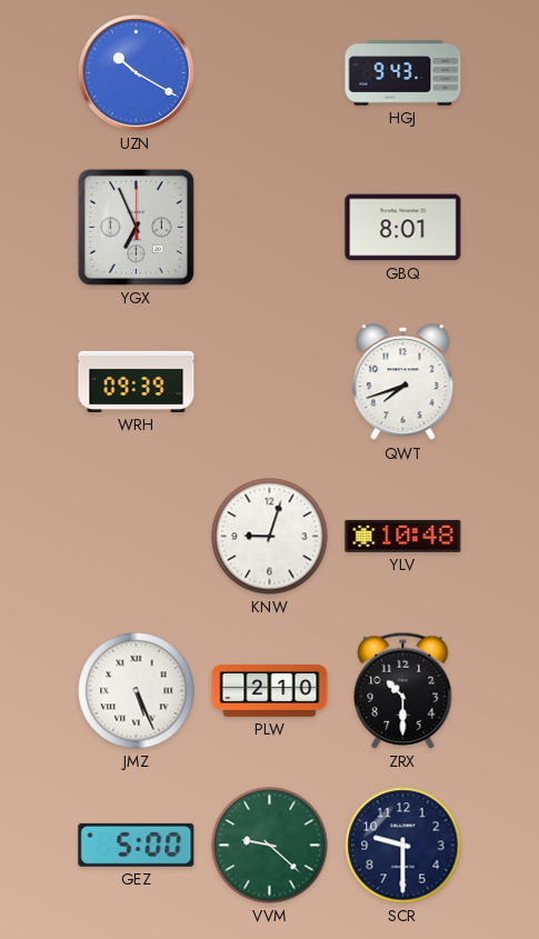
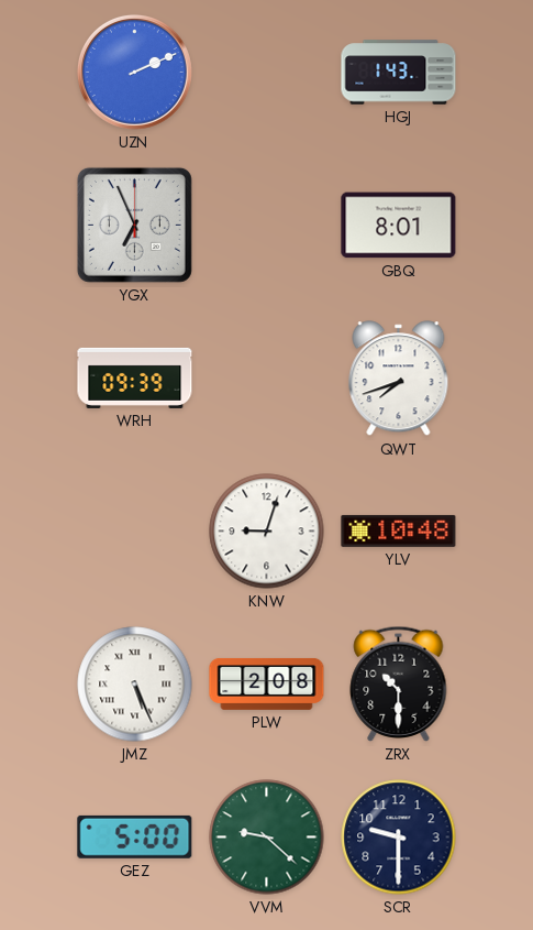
UZN: 10:20 -> 2:11 (134, 72)
HGJ: 9:43 -> 1:43 (399, 73)
PLW: 2:10 -> 2:08 (267, 685)
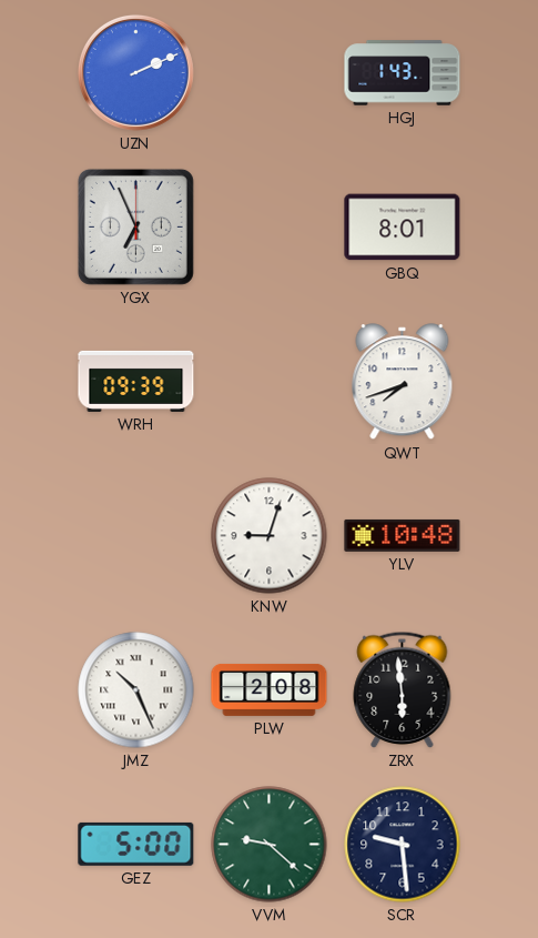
JMZ: 5:26 -> 10:26 (136, 690)
ZRX: 10:30 -> 5:59 (403, 689)
SCR: 9:30 -> 9:29 (403, 845)
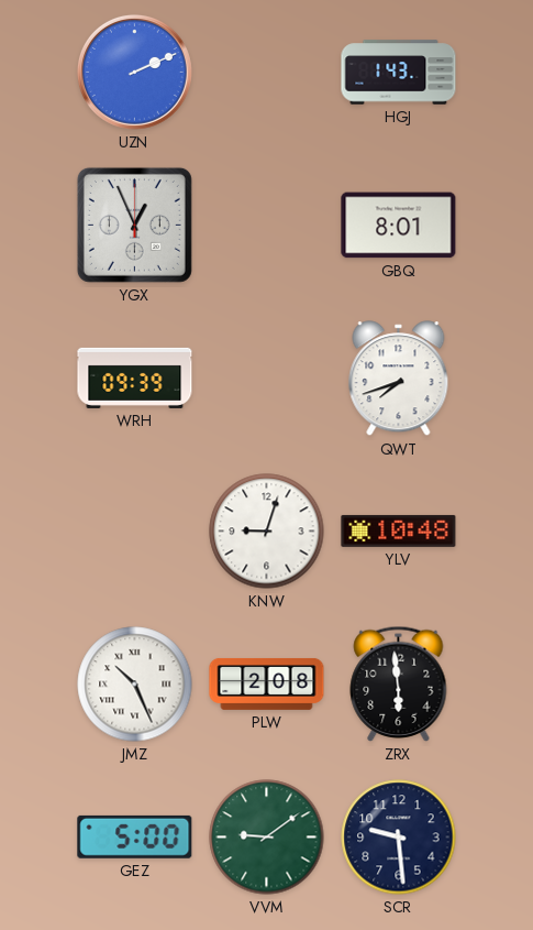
YGX: 6:56 -> 12:56 (134, 225)
VVM: 9:22 -> 9:09 (267, 838)
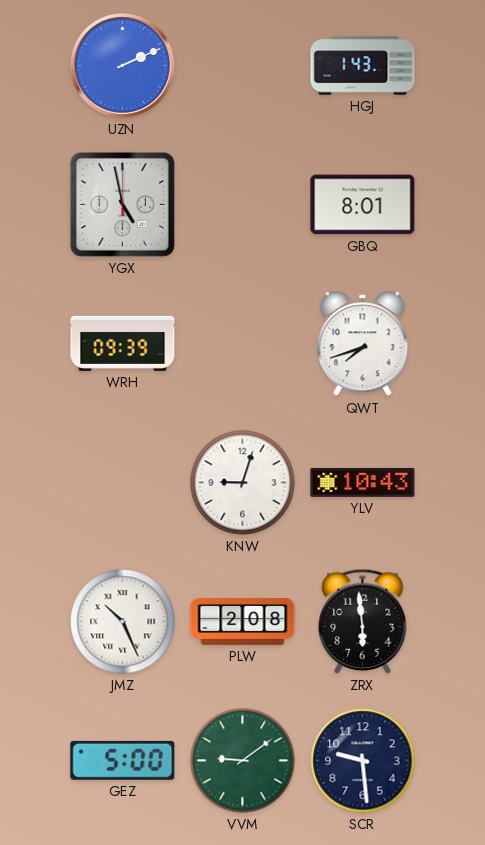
YGX: 12:56 -> 4:58 (122, 204)
YLV: 10:48 -> 10:43 (363, 482)
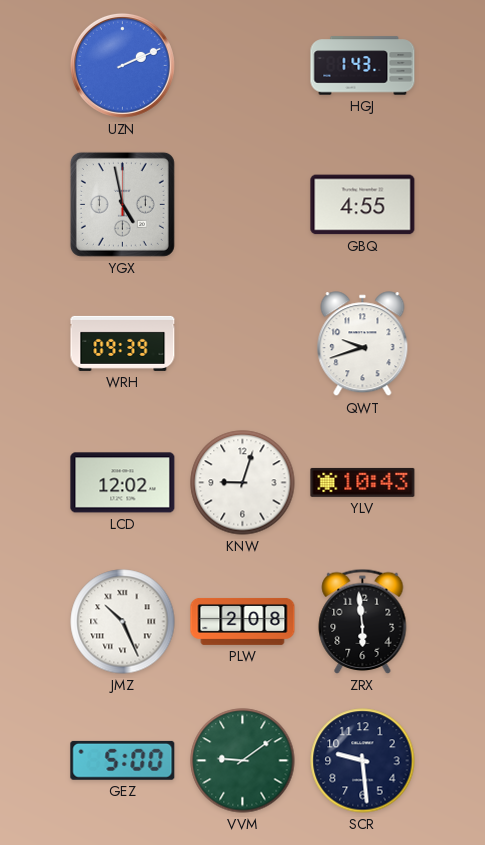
GBQ: 8:01 -> 4:55 (363, 205)
QWT: 7:42 -> 9:42 (363, 344)
LCD: none -> 12:02 (123, 483)
